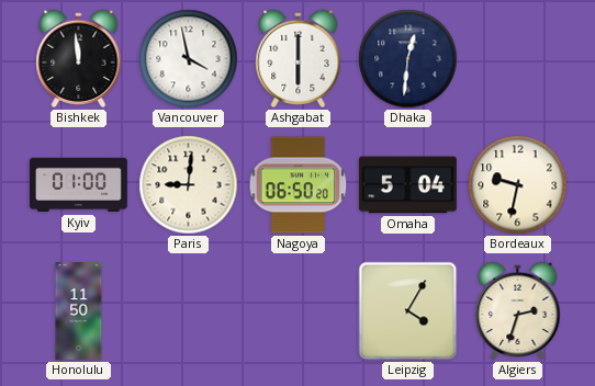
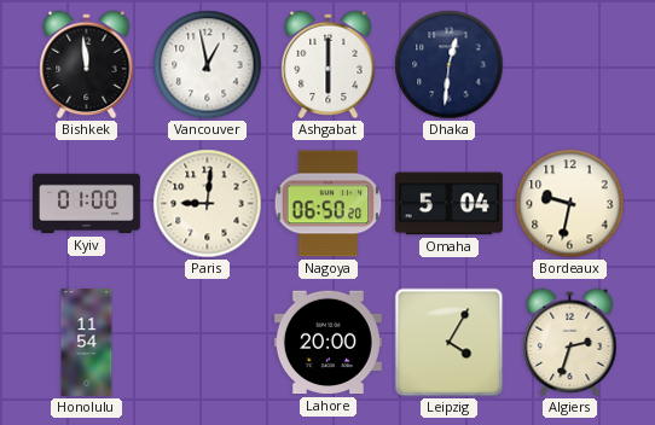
Vancouver: 3:58 -> 12:58 (208, 65)
Honolulu: 11:50 -> 11:54 (87, 342)
Lahore: none -> 20:00 (327, 343)
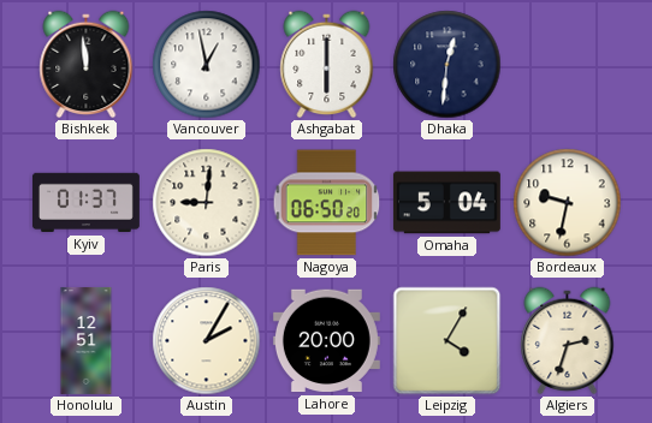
Kyiv: 01:00 -> 01:37 (85, 203)
Honolulu: 11:54 -> 12:51 (87, 340)
Austin: none -> 2:05 (207, 341)
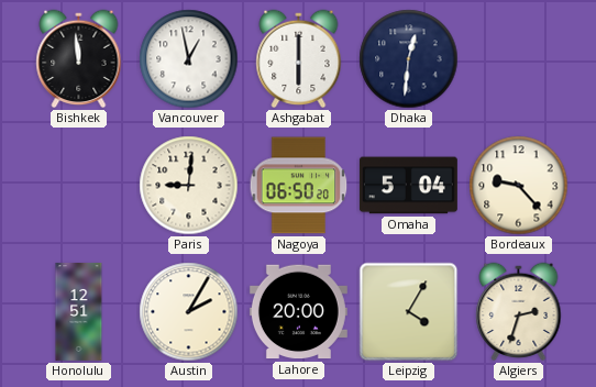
Kyiv: 01:37 -> none (85, 203)
Bordeaux: 9:32 -> 9:23 (519, 186)
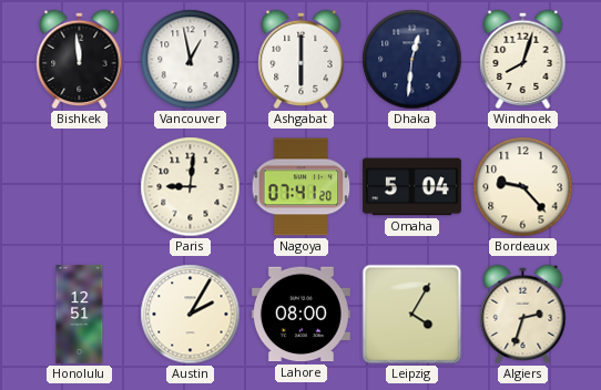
Windhoek: none -> 8:03 (523, 60)
Nagoya: 06:50 -> 07:41 (302, 187)
Lahore: 20:00 -> 08:00 (300, 315)
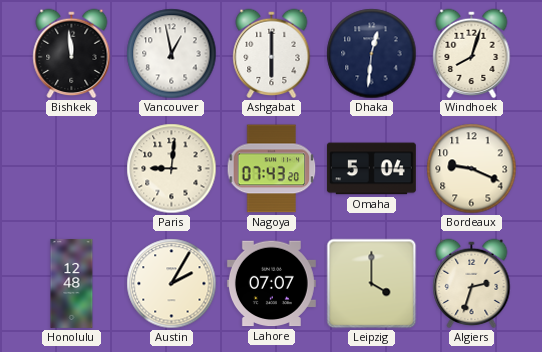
Nagoya: 07:41 -> 07:43 (272, 169)
Bordeaux: 9:23 -> 9:19 (472, 169)
Honolulu: 12:51 -> 12:48 (72, 283)
Lahore: 08:00 -> 07:07 (271, 284)
Leipzig: 4:05 -> 4:00 (372, 284)
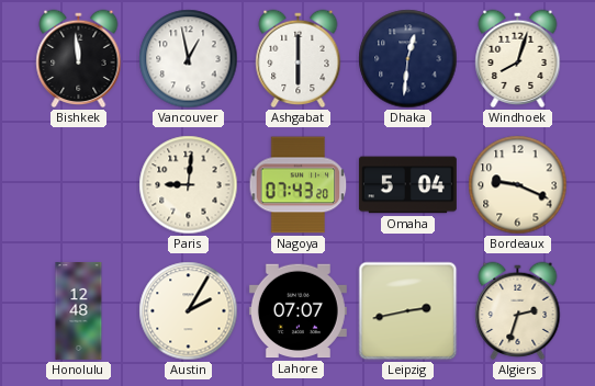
Leipzig: 4:00 -> 2:43 (408, 311)
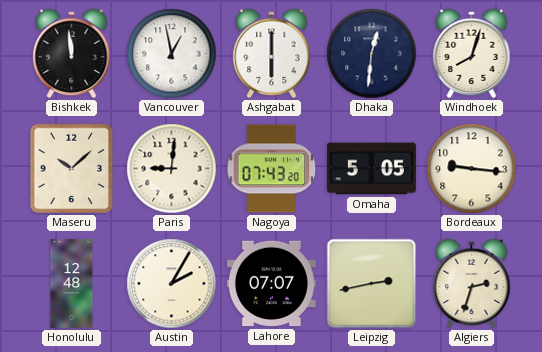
Maseru: none -> 10:08 (72, 169)
Omaha: 5:04 -> 5:05 (371, 169)
Bordeaux: 9:19 -> 9:16 (472, 169)
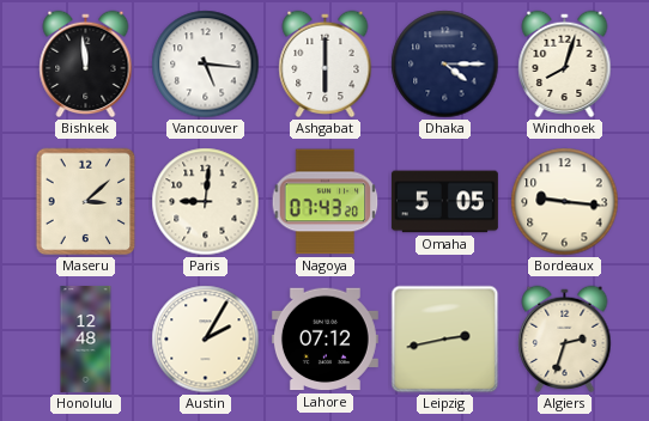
Vancouver: 12:58 -> 5:16 (206, 65)
Dhaka: 12:31 -> 4:15 (445, 65)
Maseru: 10:08 -> 3:08 (86, 202)
Lahore: 07:07 -> 07:12 (324, 340)
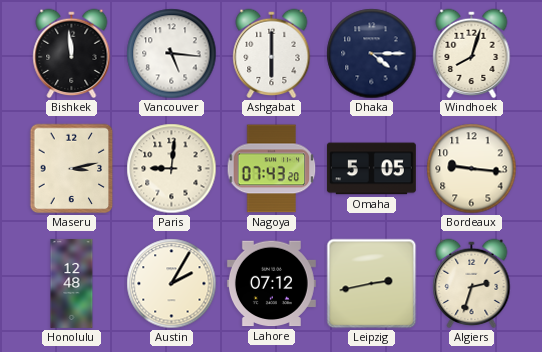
Maseru: 3:08 -> 3:13 (72, 169)
